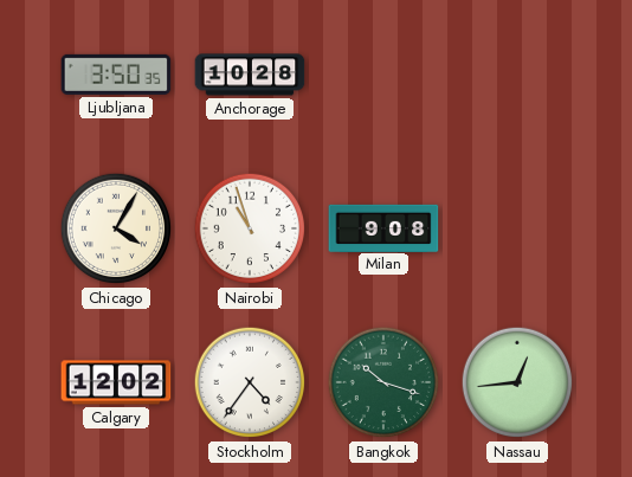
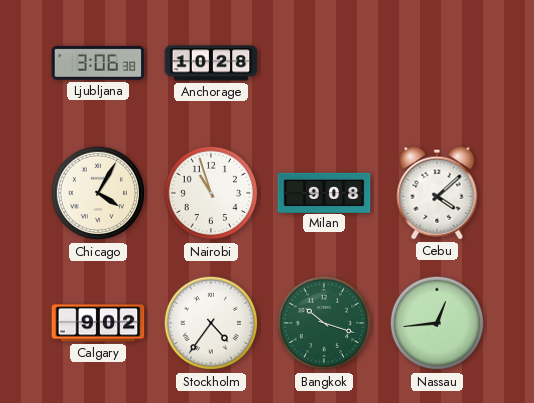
Ljubljana: 3:50 -> 3:06 (98, 63)
Cebu: none -> 4:08 (437, 193)
Calgary: 12:02 -> 9:02 (98, 323)
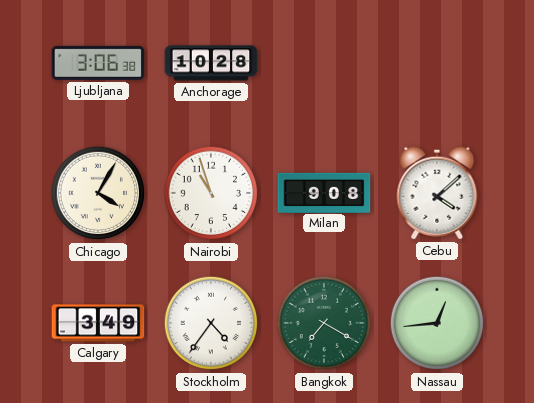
Calgary: 9:02 -> 3:49 (98, 323)
Bangkok: 10:18 -> 7:20 (324, 323)
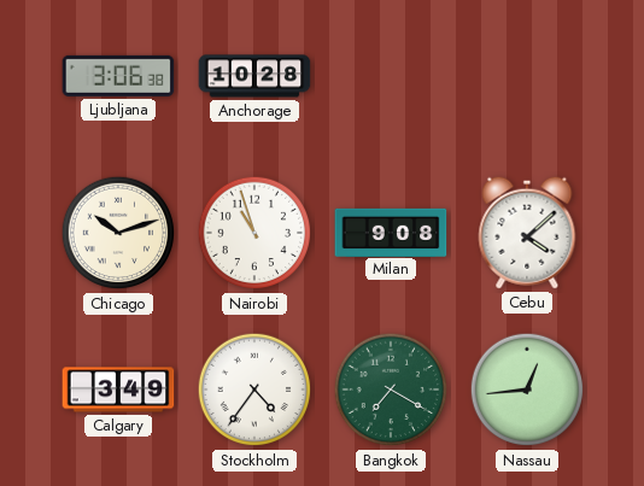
Chicago: 4:05 -> 10:12 (118, 233)
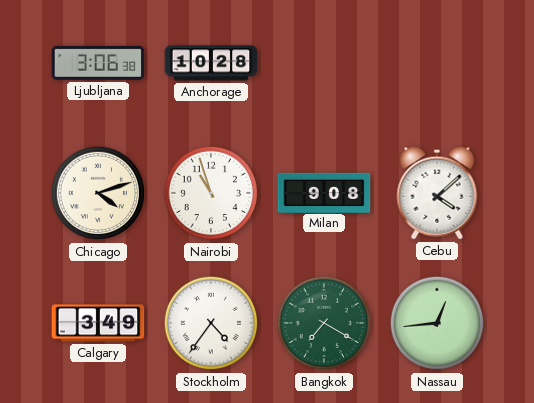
Chicago: 10:12 -> 4:12 (98, 193)
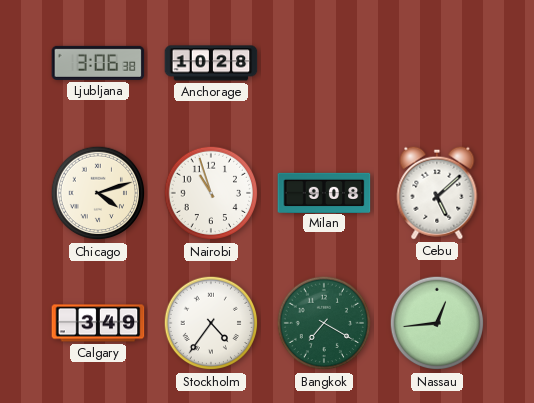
Cebu: 4:08 -> 5:08 (437, 193)
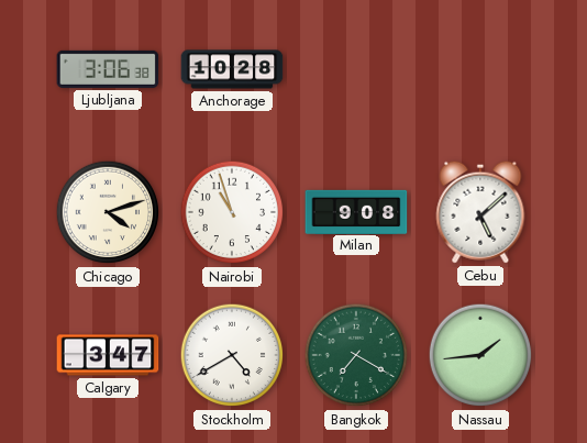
Calgary: 3:49 -> 3:47 (108, 355)
Stockholm: 4:36 -> 4:40 (232, 355)
Nassau: 12:44 -> 1:44 (480, 355)
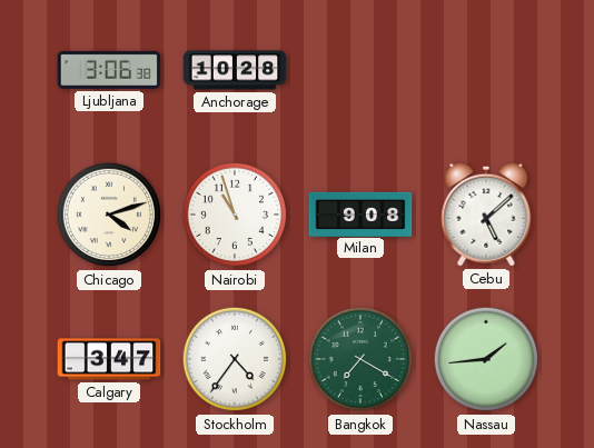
Stockholm: 4:40 -> 4:36 (235, 359)
